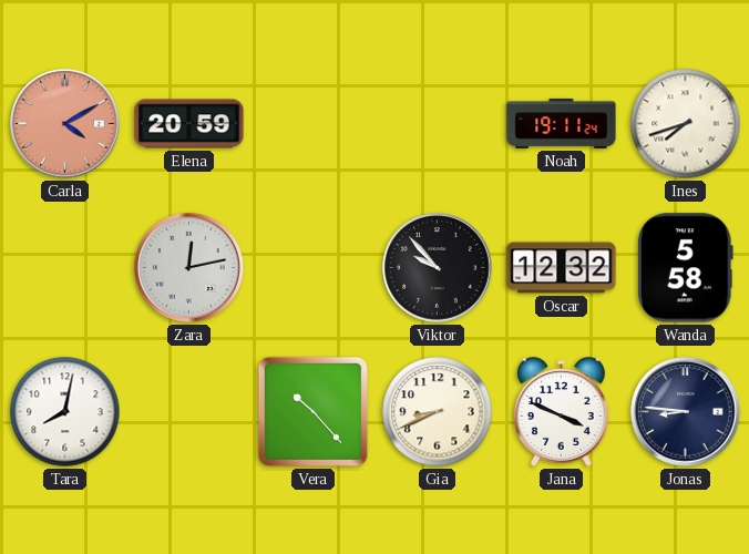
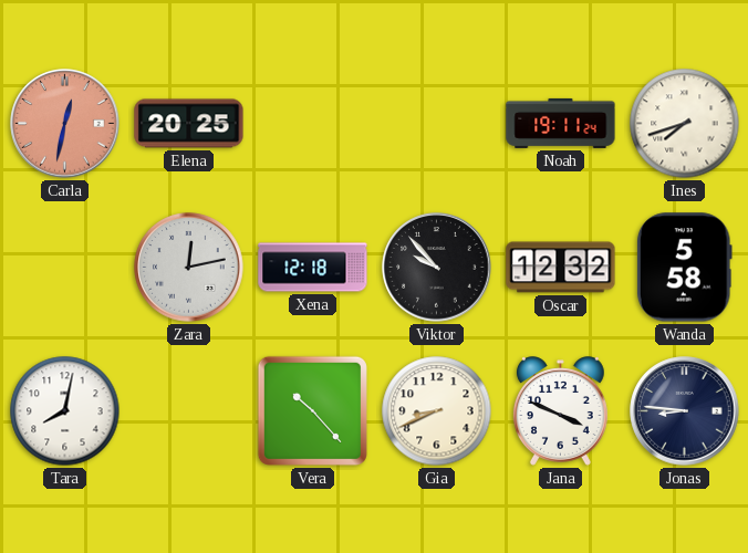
Carla: 4:10 -> 12:32 (65, 124)
Elena: 20:59 -> 20:25 (189, 124)
Xena: none -> 12:18 (313, 268)
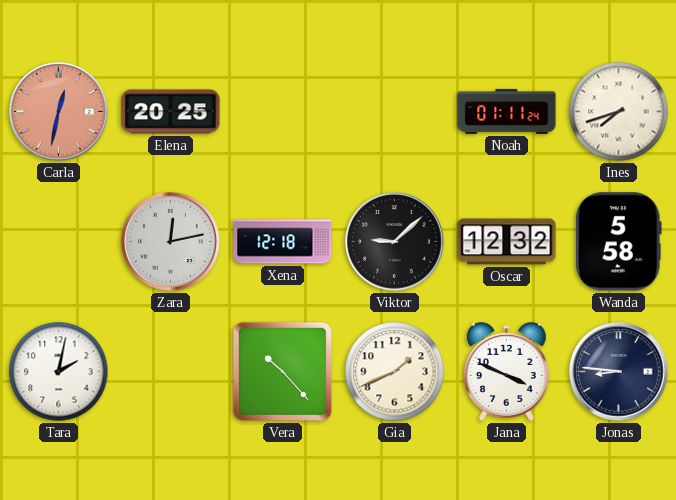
Noah: 19:11 -> 01:11 (507, 111)
Viktor: 9:53 -> 9:08 (395, 242)
Tara: 8:02 -> 2:02 (59, 372)
Gia: 8:41 -> 1:41 (395, 372)
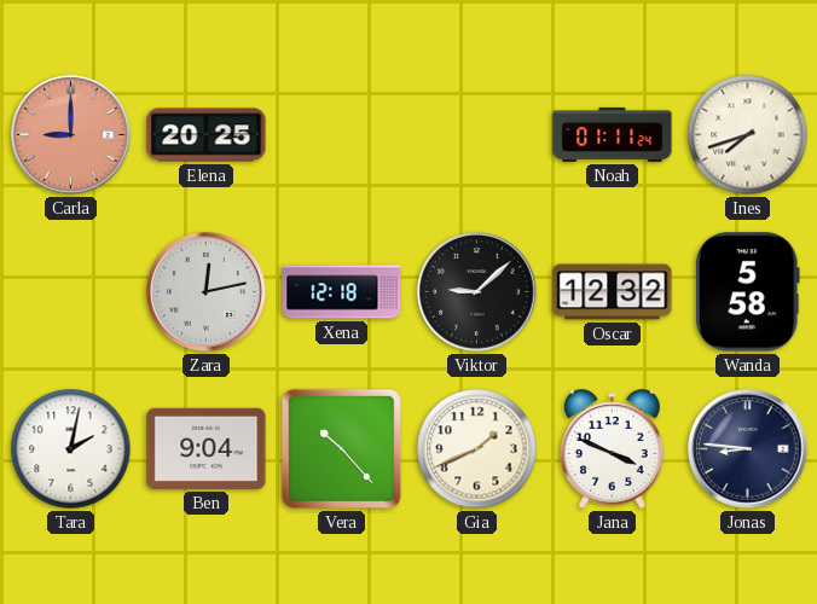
Carla: 12:32 -> 9:00 (71, 135)
Ben: none -> 9:04 (207, 448)
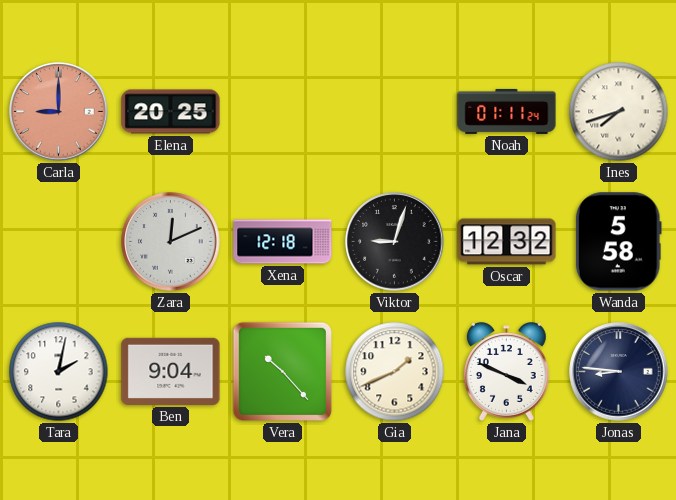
Zara: 12:13 -> 12:11 (171, 242)
Viktor: 9:08 -> 9:03 (395, 242)
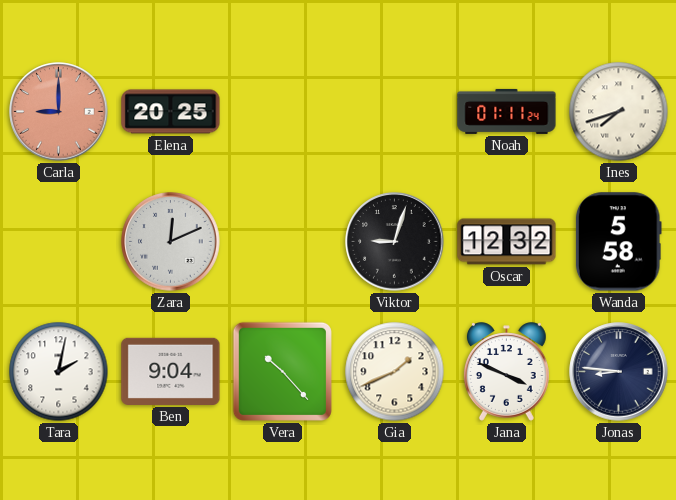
Xena: 12:18 -> none (283, 242)
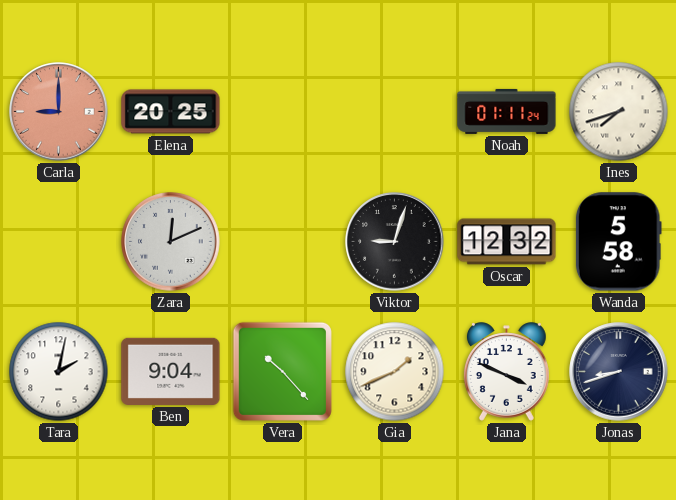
Jonas: 8:46 -> 8:42 (619, 372)
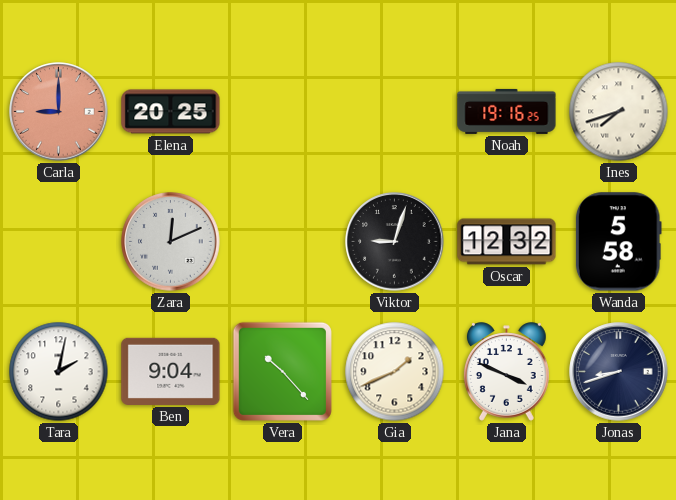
Noah: 01:11 -> 19:16 (507, 111)
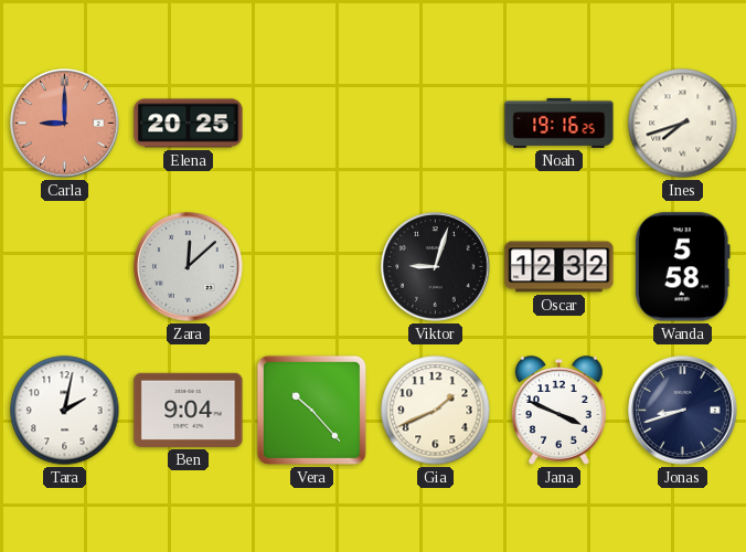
Zara: 12:11 -> 12:08 (189, 267)
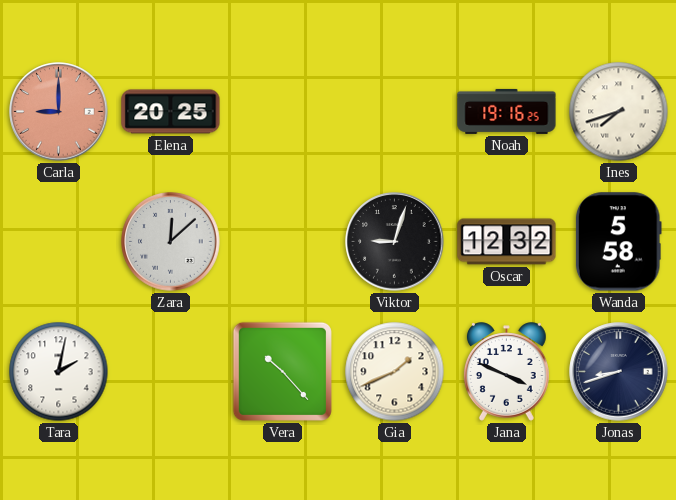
Ben: 9:04 -> none (189, 410)
